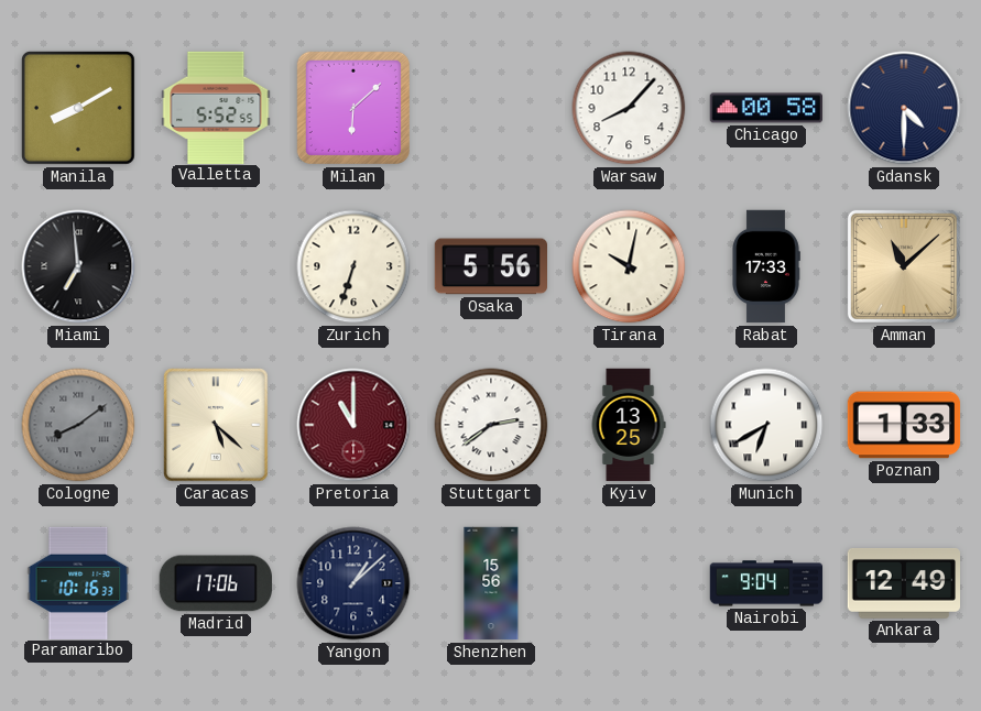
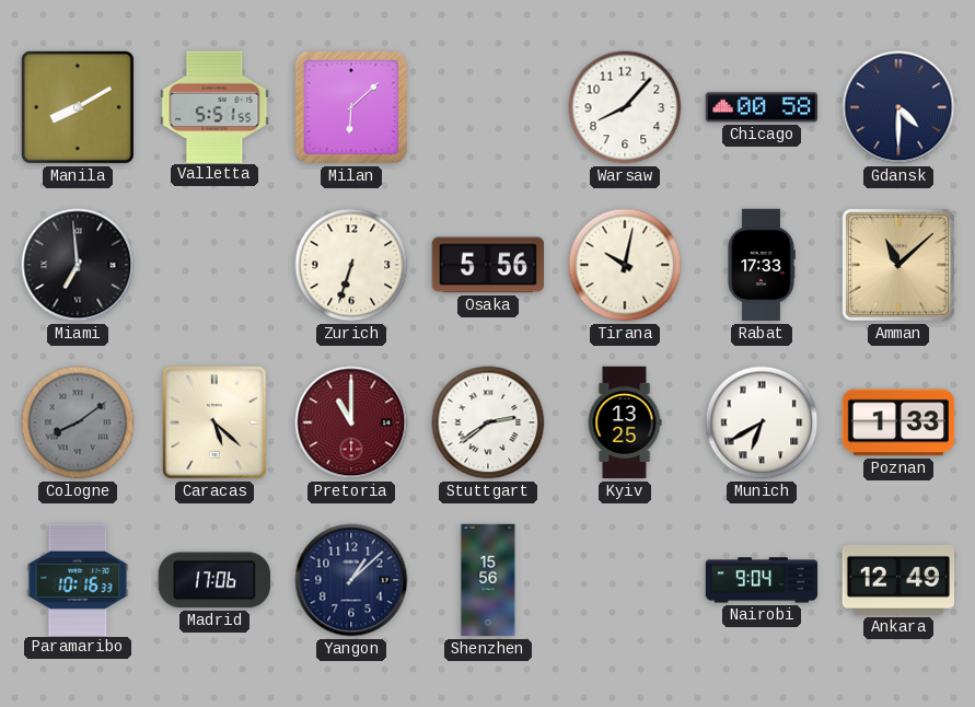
Valletta: 5:52 -> 5:51 (214, 106)
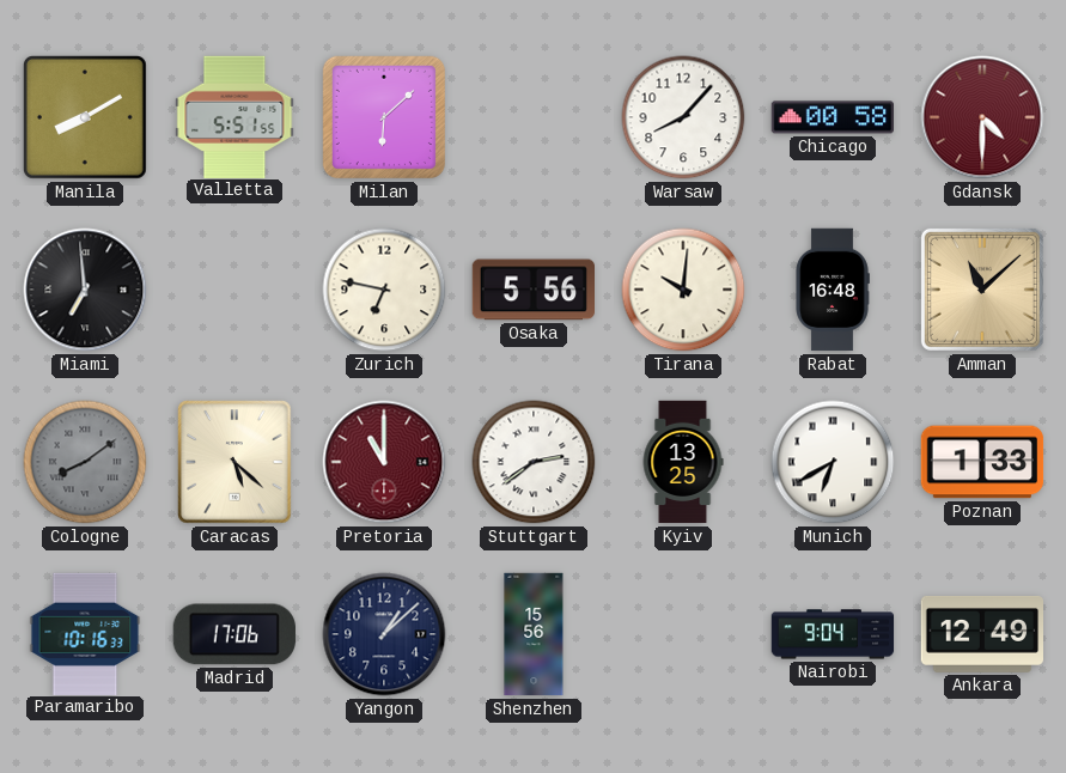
Gdansk dial: navy -> burgundy (982, 117)
Zurich: 6:33 -> 6:47 (384, 290)
Tirana: 10:02 -> 10:01 (683, 290)
Rabat: 17:33 -> 16:48 (833, 290)
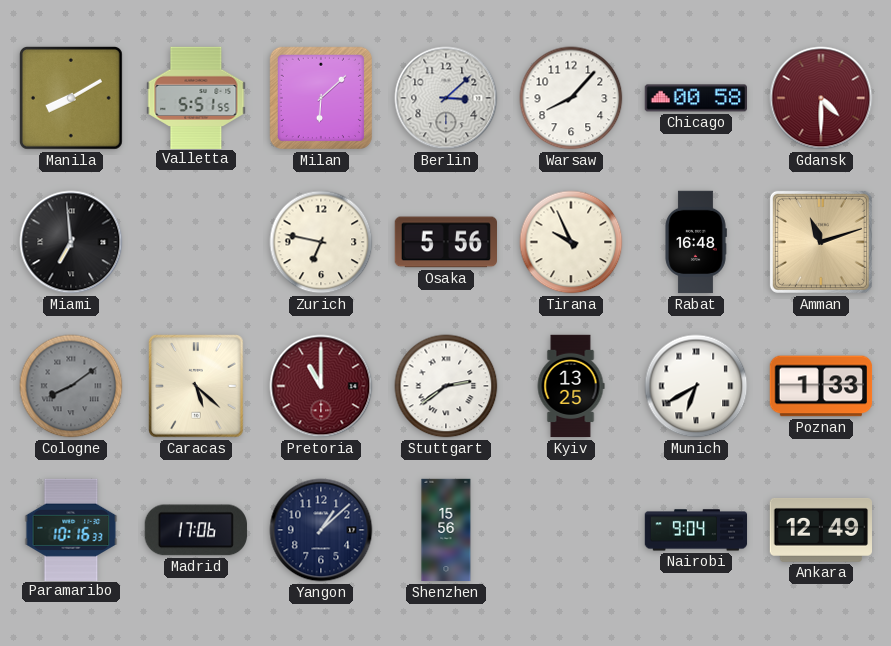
Berlin: none -> 3:08 (446, 98)
Tirana: 10:01 -> 9:56 (571, 242)
Amman: 11:08 -> 11:12 (821, 242)
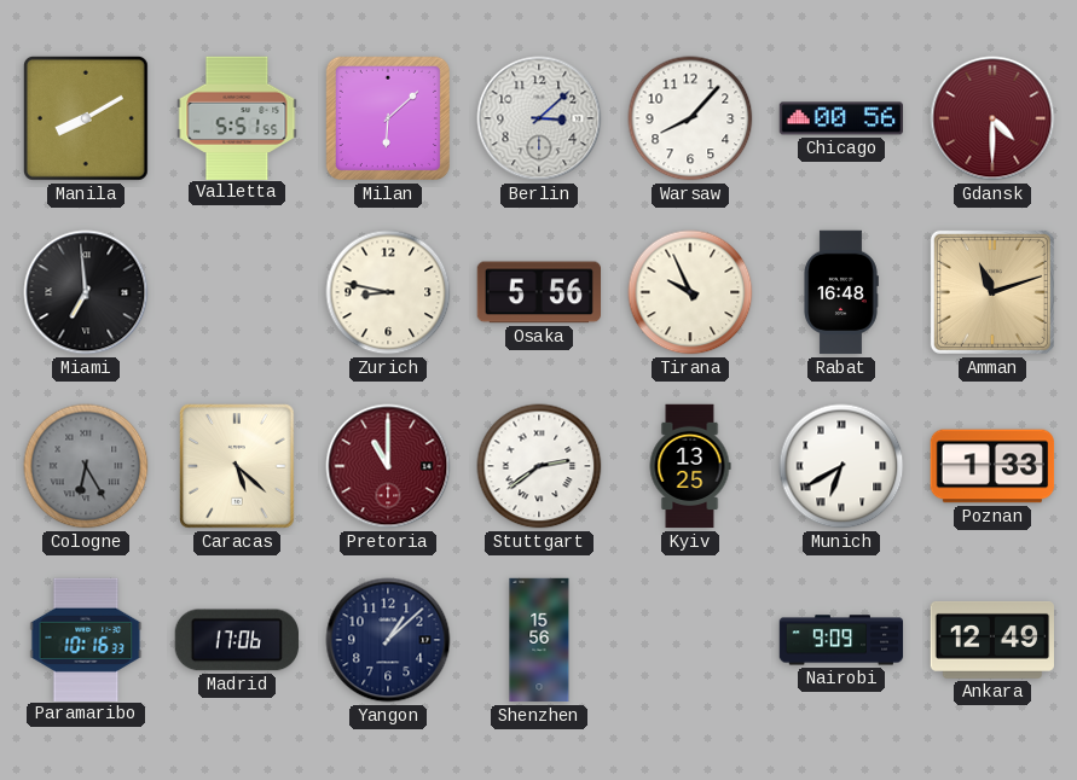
Chicago: 00:58 -> 00:56 (840, 118)
Zurich: 6:47 -> 8:47 (388, 292)
Cologne: 8:09 -> 6:25 (86, 466)
Nairobi: 9:04 -> 9:09 (841, 640)
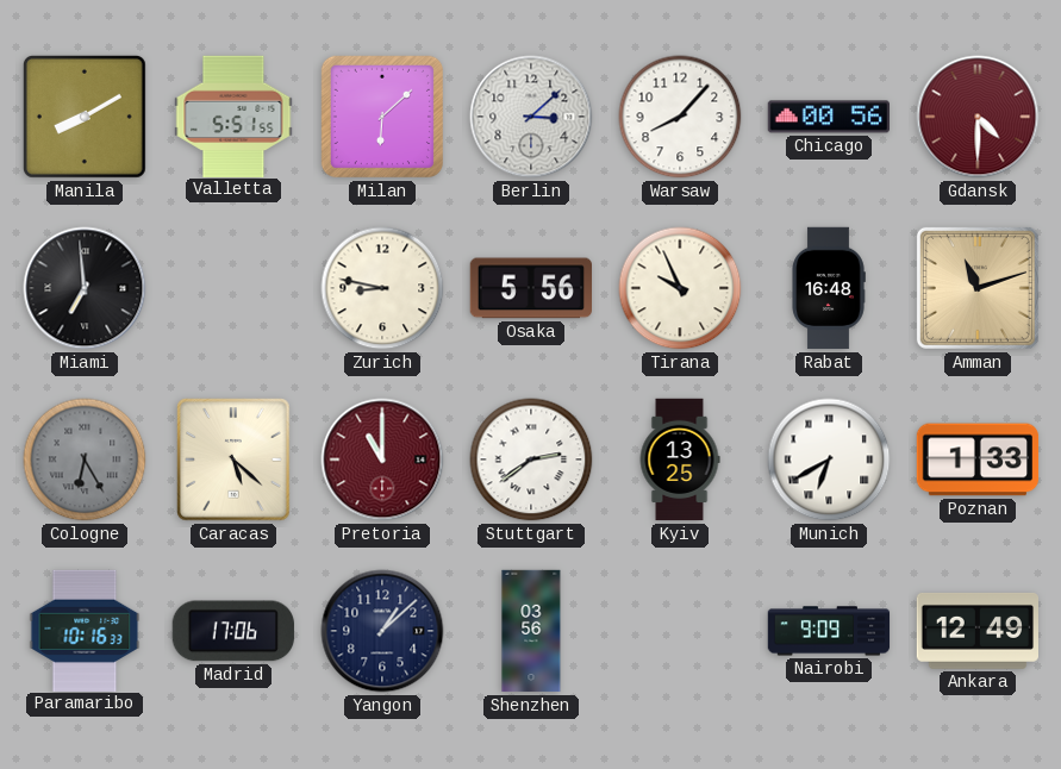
Shenzhen: 15:56 -> 03:56 (531, 631)
